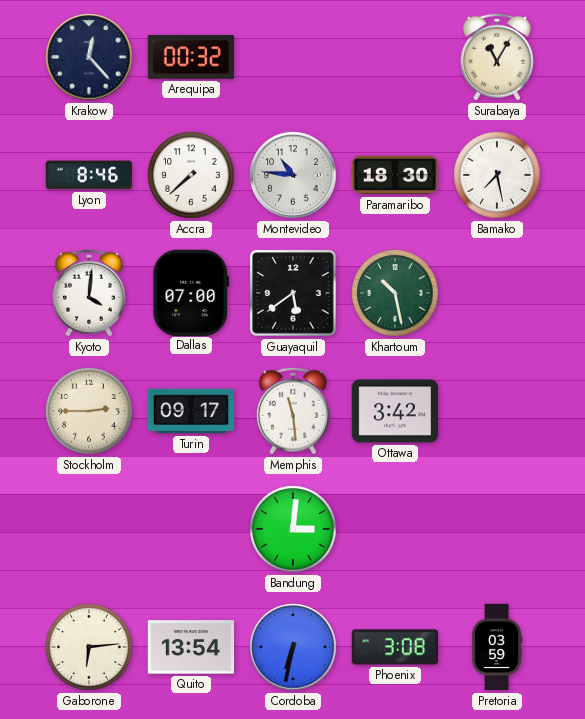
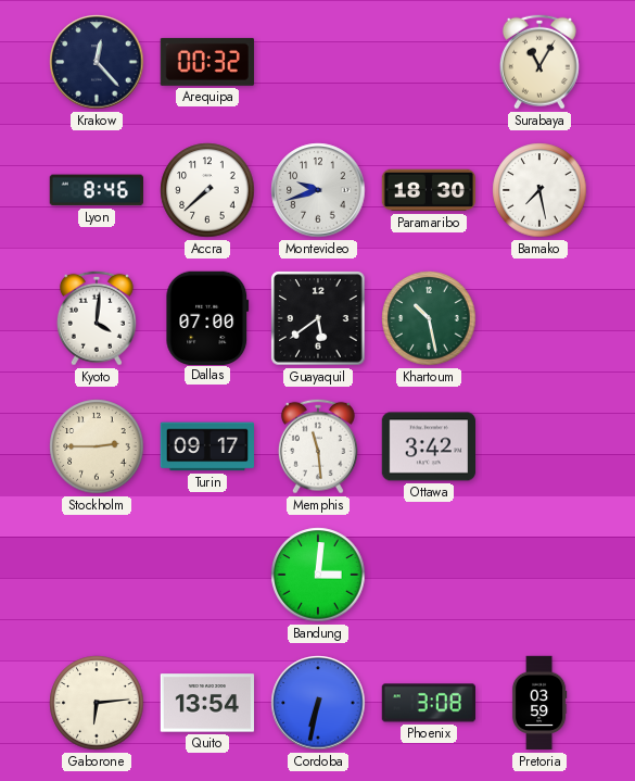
Montevideo: 10:46 -> 9:42 (318, 190)
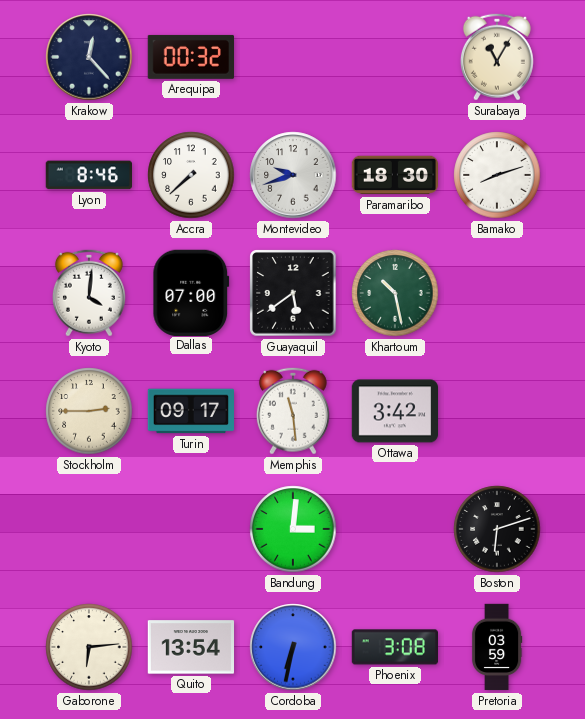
Bamako: 7:28 -> 8:12 (497, 175)
Boston: none -> 6:12 (497, 529)
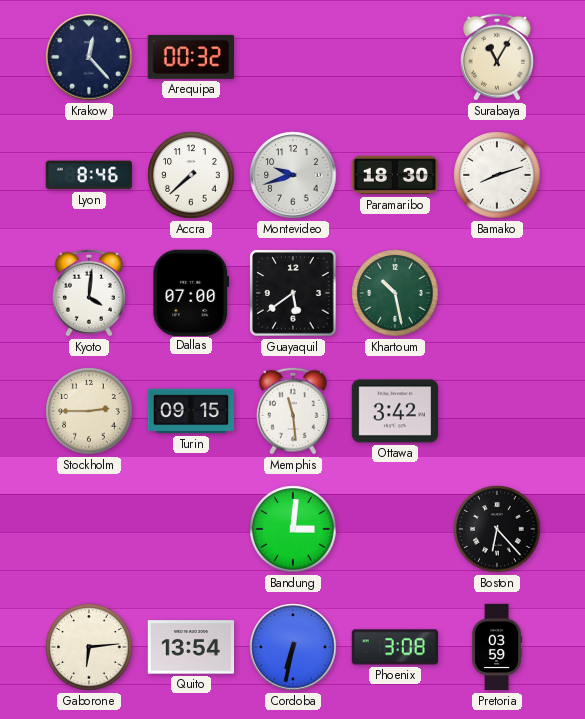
Turin: 09:17 -> 09:15 (191, 411)
Boston: 6:12 -> 6:23 (497, 529)
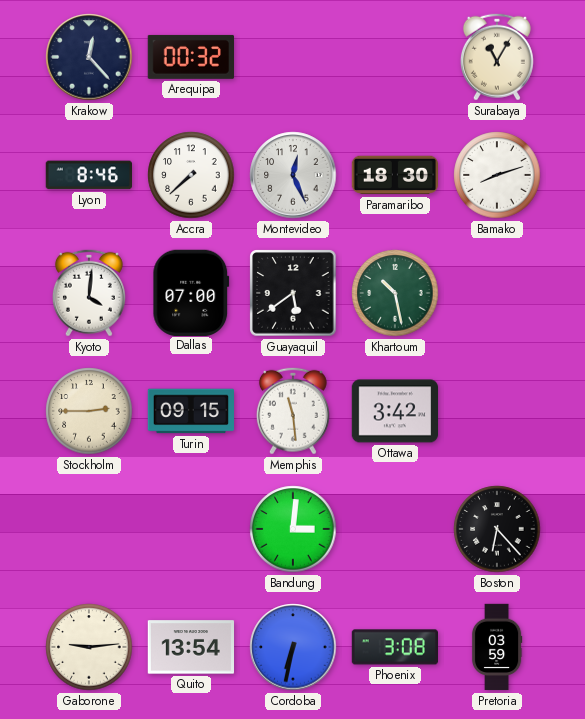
Montevideo: 9:42 -> 12:26 (293, 175)
Gaborone: 6:14 -> 9:14 (89, 647)
